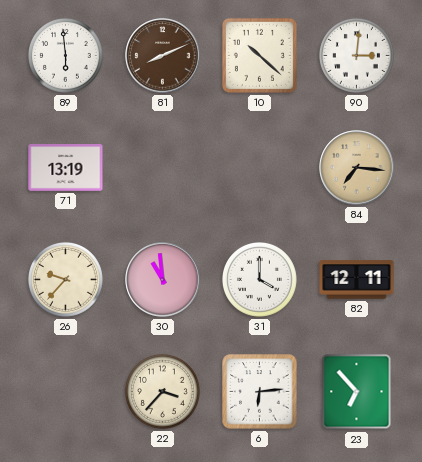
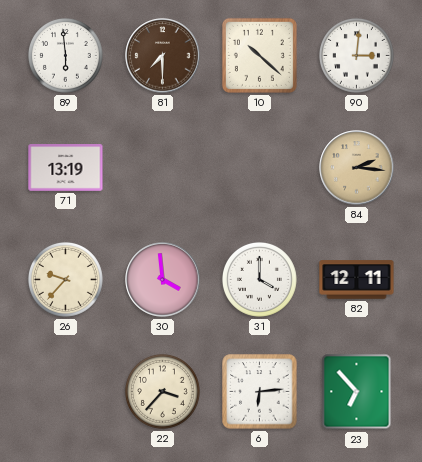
81: 8:11 -> 7:30 (163, 56)
84: 7:16 -> 2:16 (357, 168)
30: 10:59 -> 3:59 (163, 280)
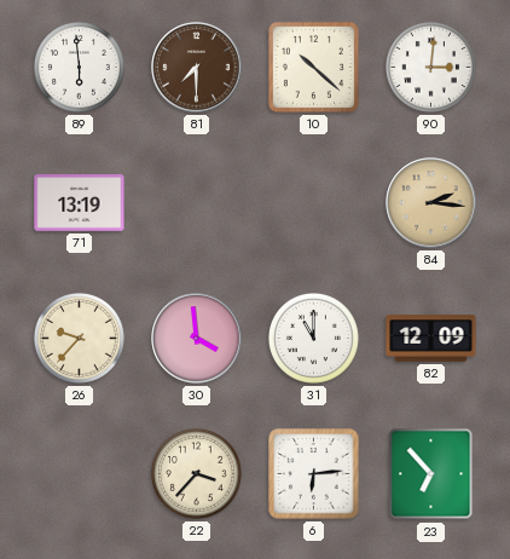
31: 4:00 -> 11:00 (313, 338)
82: 12:11 -> 12:09 (431, 339)
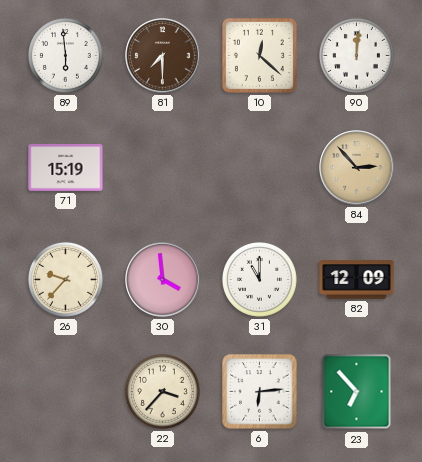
10: 10:22 -> 12:22 (259, 55)
90: 3:01 -> 12:01 (356, 55)
71: 13:19 -> 15:19 (66, 168)
84: 2:16 -> 2:53 (357, 168)
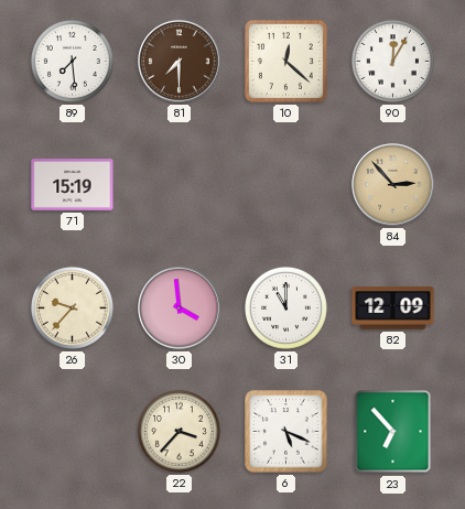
89: 5:59 -> 7:29 (72, 61)
90: 12:01 -> 12:05 (392, 61)
6: 6:14 -> 5:19 (286, 432)
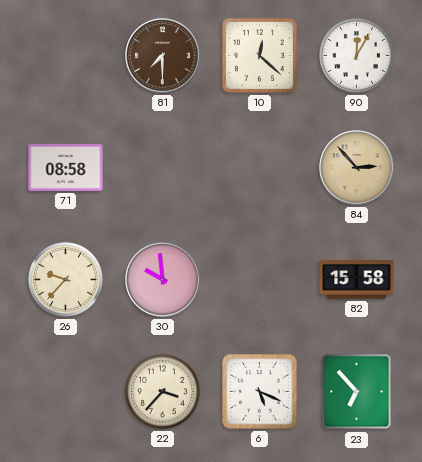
89: 7:29 -> none (72, 61)
71: 15:19 -> 08:58 (66, 168)
30: 3:59 -> 9:59 (163, 280)
31: 11:00 -> none (285, 307)
82: 12:09 -> 15:58 (357, 280)
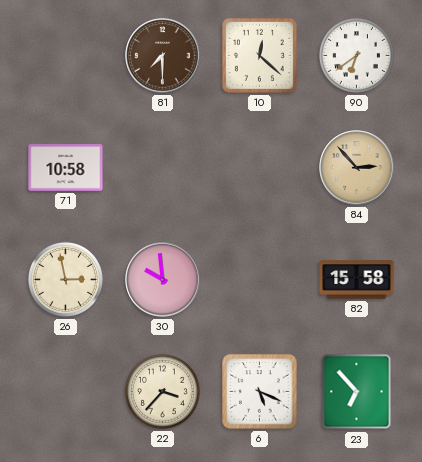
90: 12:05 -> 6:39 (356, 55)
71: 08:58 -> 10:58 (66, 168)
26: 9:37 -> 2:58 (65, 279)
